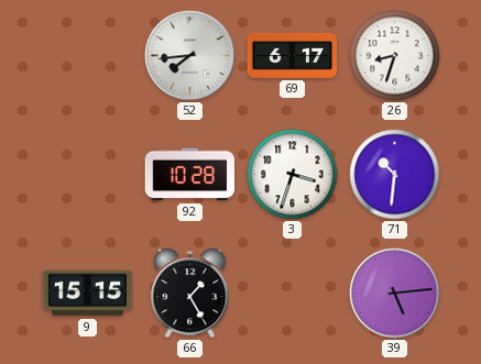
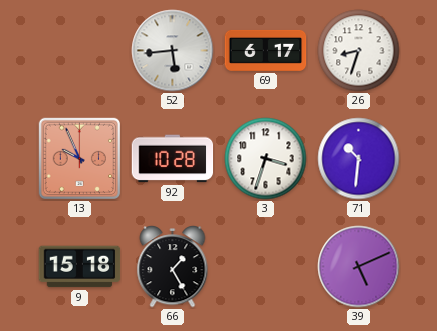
52: 7:44 -> 5:44 (173, 51)
13: none -> 9:56 (79, 158)
9: 15:15 -> 15:18 (80, 267)
39: 5:14 -> 5:11 (359, 267)
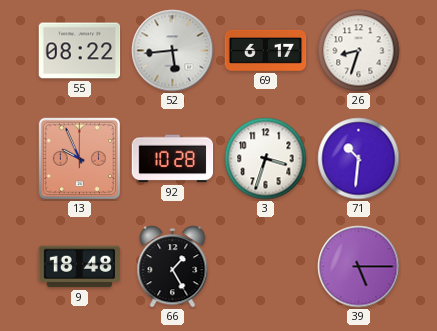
55: none -> 08:22 (80, 51)
9: 15:18 -> 18:48 (80, 267)
39: 5:11 -> 5:15 (359, 267)
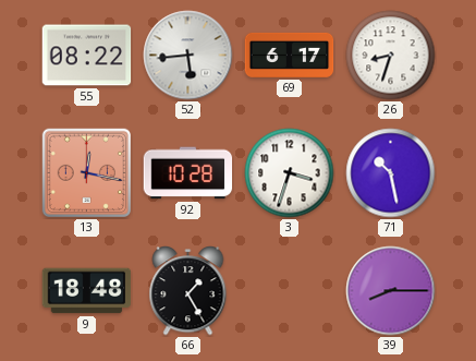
13: 9:56 -> 12:17 (86, 172)
71: 10:31 -> 10:28 (391, 173)
39: 5:15 -> 8:15 (391, 291)
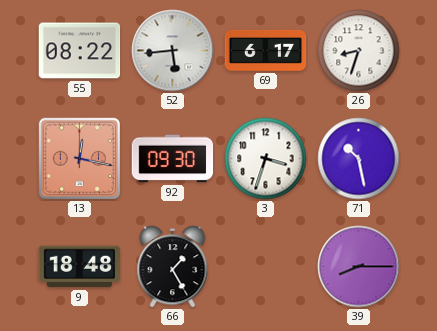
92: 10:28 -> 09:30 (173, 159)
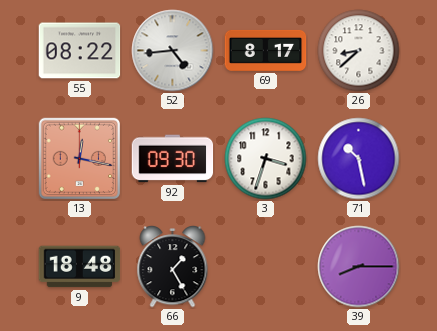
52: 5:44 -> 4:44 (173, 51)
69: 6:17 -> 8:17 (266, 50)
26: 8:33 -> 8:38 (359, 51)
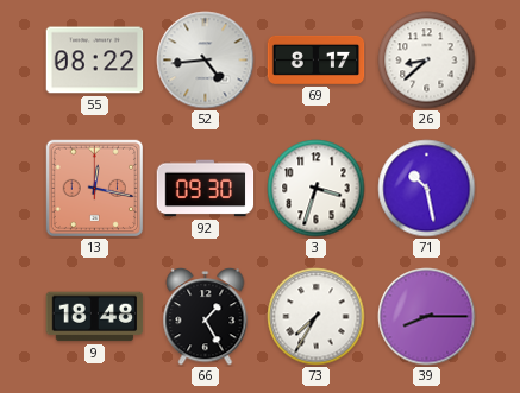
73: none -> 7:35 (317, 317)
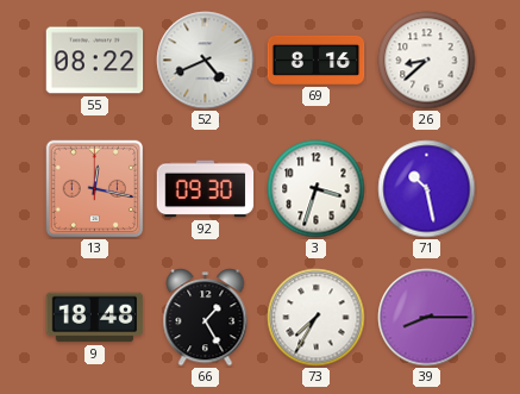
52: 4:44 -> 4:41 (206, 61)
69: 8:17 -> 8:16 (317, 60)
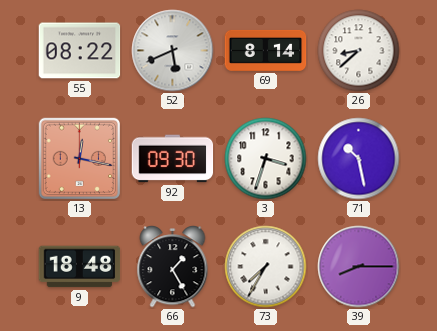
52: 4:41 -> 5:41 (173, 51)
69: 8:16 -> 8:14 (266, 50)
